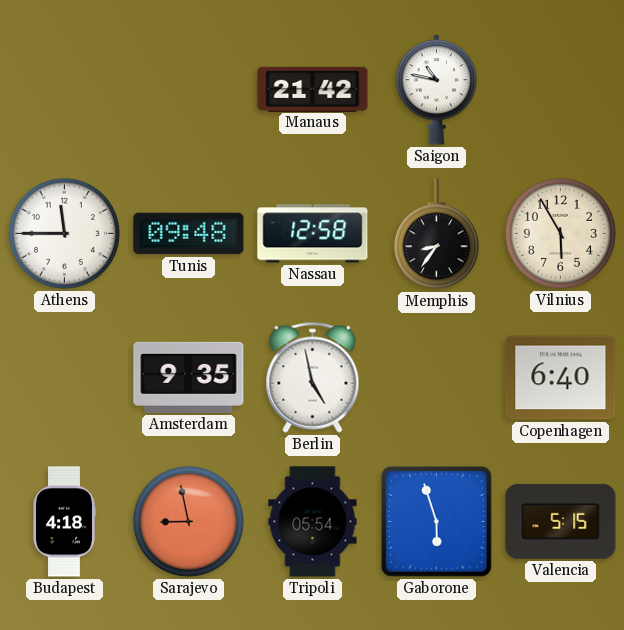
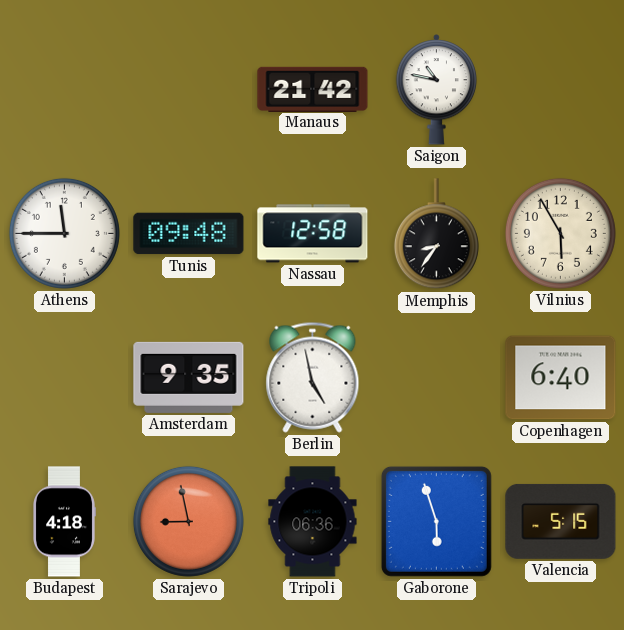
Tripoli: 05:54 -> 06:36 (313, 522)
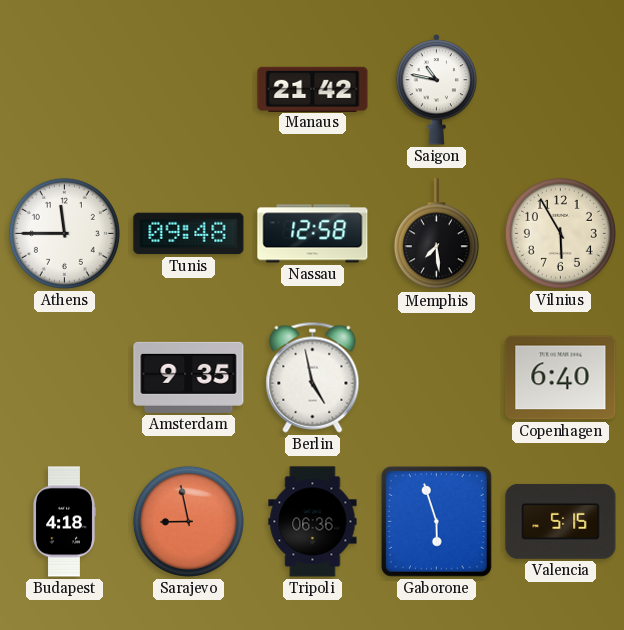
Memphis: 8:36 -> 7:29 (436, 234)
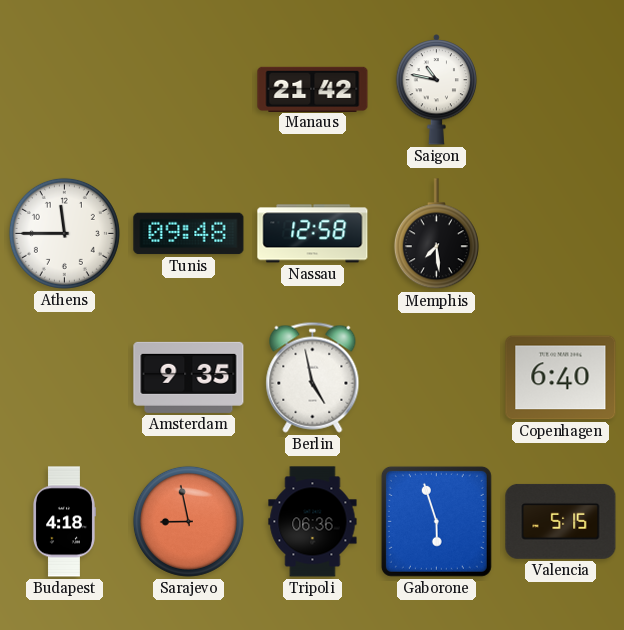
Vilnius: 5:55 -> none (560, 233)
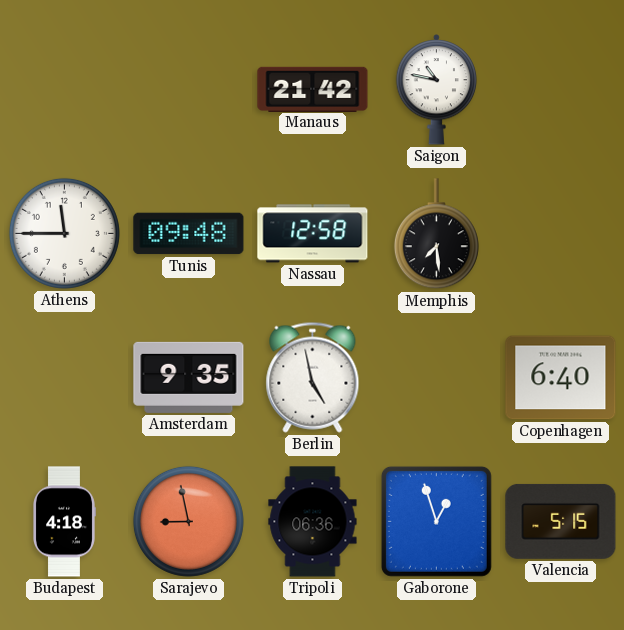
Gaborone: 5:57 -> 12:57 (436, 521)
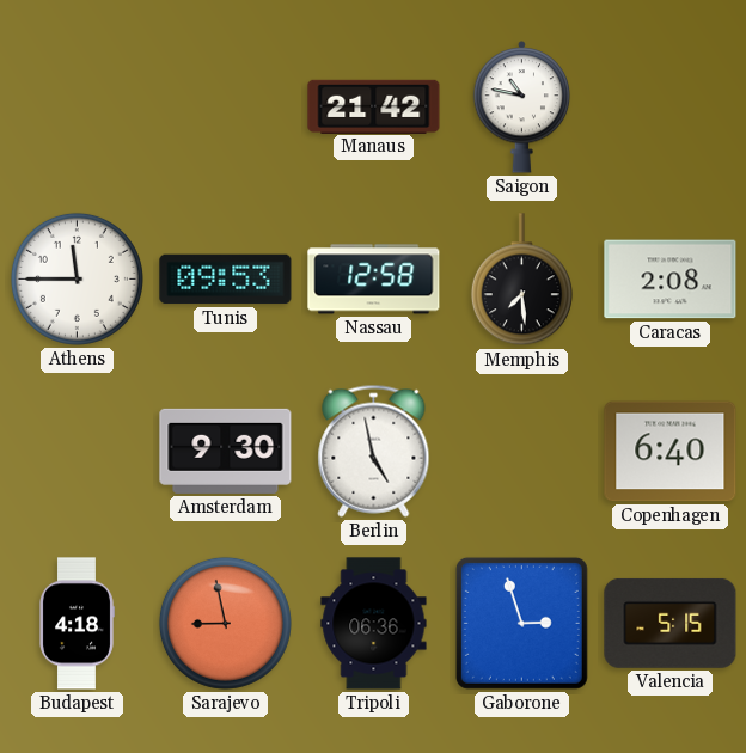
Tunis: 09:48 -> 09:53 (226, 280)
Caracas: none -> 2:08 (671, 280)
Amsterdam: 9:35 -> 9:30 (226, 451)
Gaborone: 12:57 -> 2:57 (521, 623)
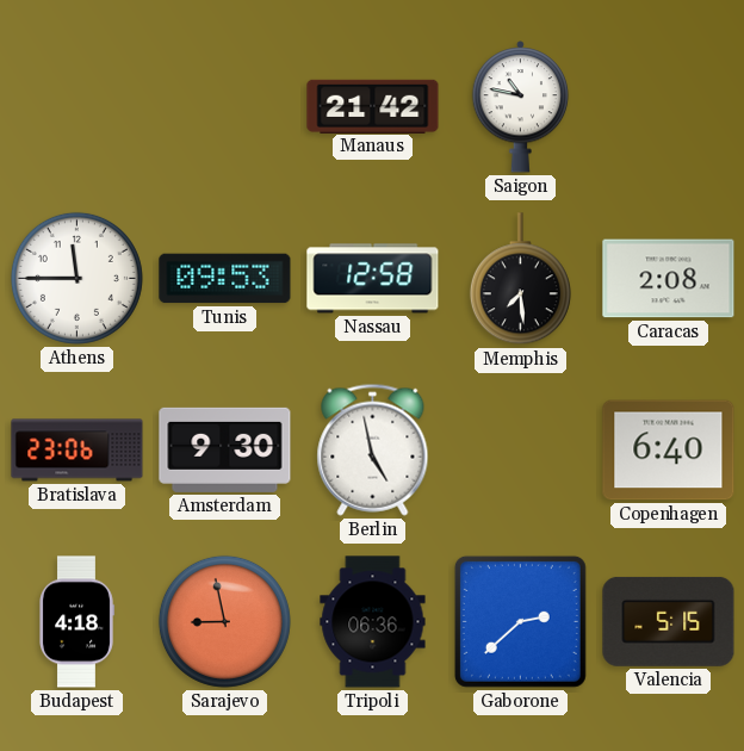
Bratislava: none -> 23:06 (77, 451)
Gaborone: 2:57 -> 2:38 (520, 621)
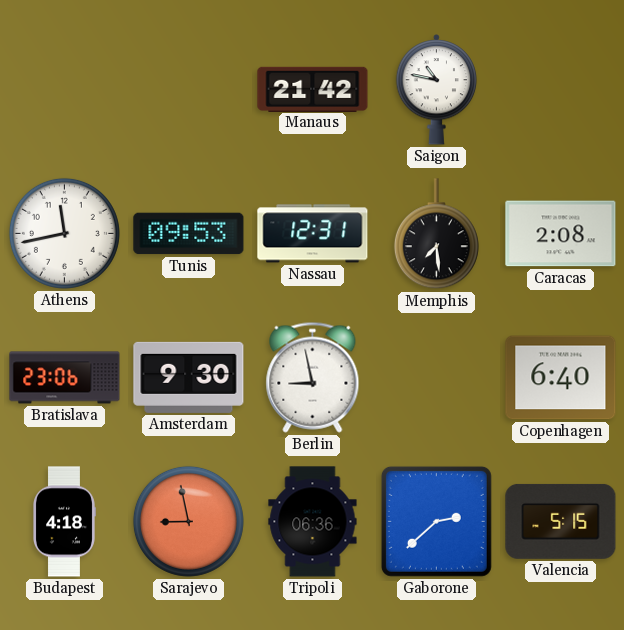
Athens: 11:45 -> 11:43 (64, 233)
Nassau: 12:58 -> 12:31 (313, 234)
Berlin: 4:58 -> 8:58 (313, 377)
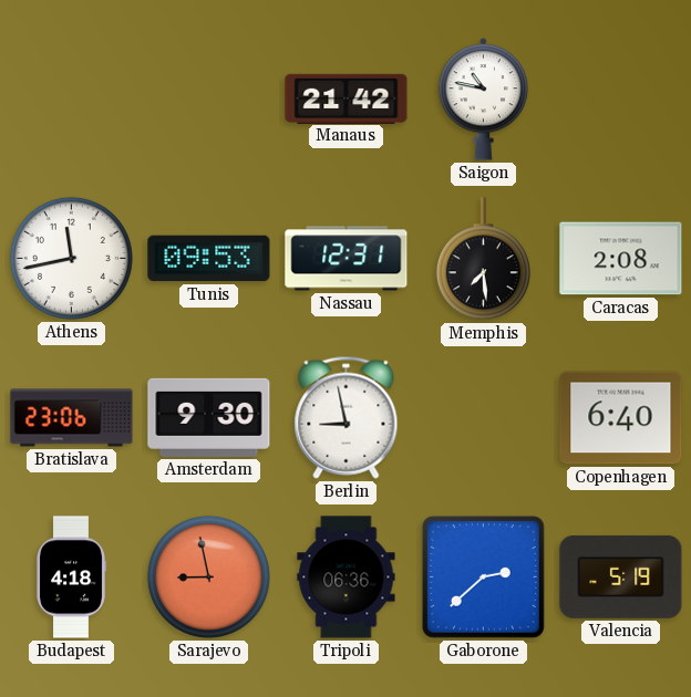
Valencia: 5:15 -> 5:19 (621, 576)
